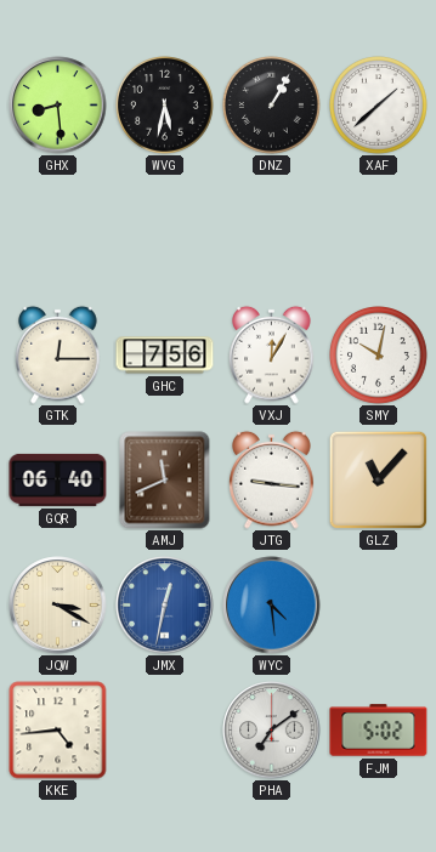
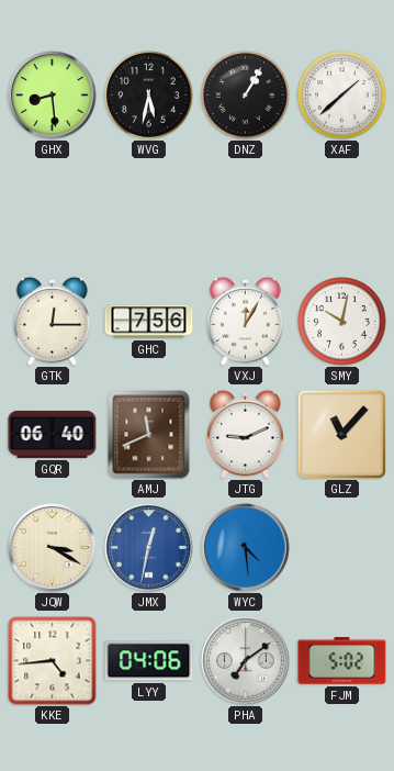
JTG: 9:16 -> 9:11 (246, 434)
LYY: none -> 04:06 (149, 661)
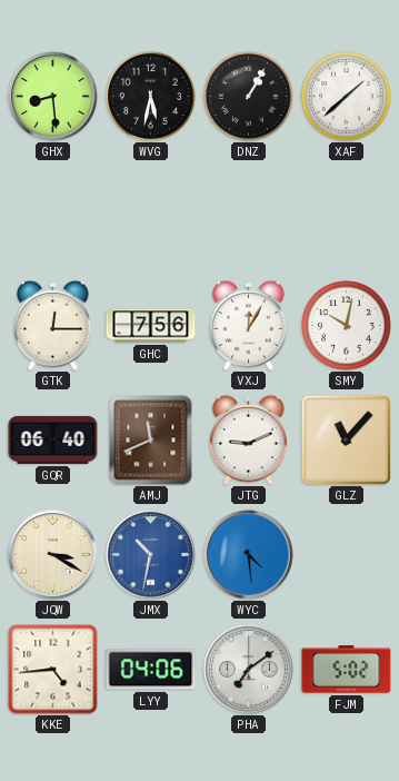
JMX: 12:32 -> 10:32 (151, 555)
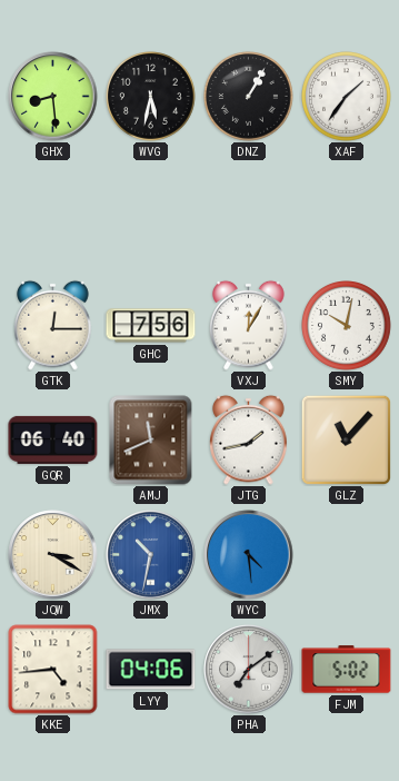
XAF: 1:38 -> 1:36 (347, 97)
JTG: 9:11 -> 1:43 (249, 439)
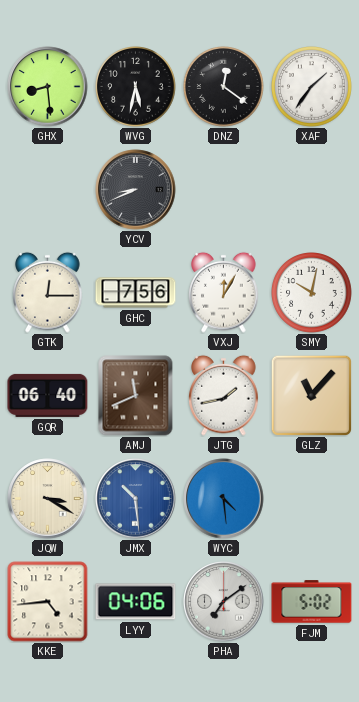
DNZ: 1:05 -> 12:21 (224, 87)
YCV: none -> 8:41 (136, 190)
JMX: 10:32 -> 10:29 (136, 499)
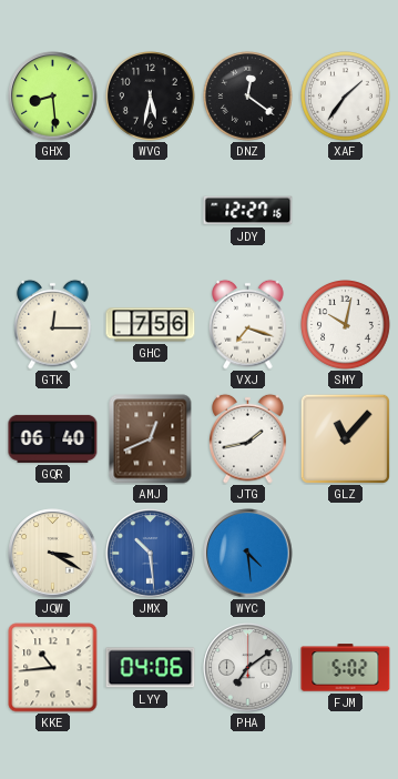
YCV: 8:41 -> none (136, 190)
JDY: none -> 12:27 (248, 211)
VXJ: 12:05 -> 7:18 (248, 324)
AMJ: 11:41 -> 12:41 (151, 439)
KKE: 4:44 -> 10:44 (53, 668)
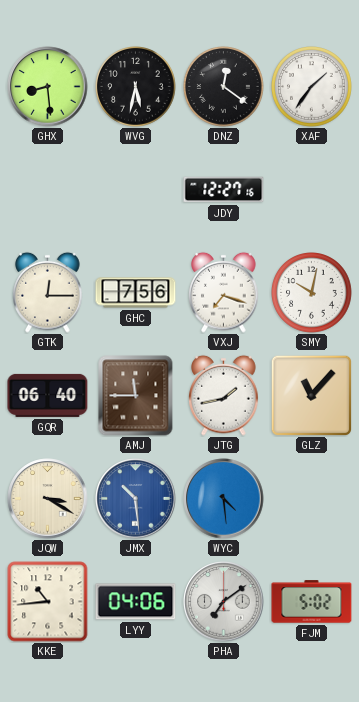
AMJ: 12:41 -> 11:45 (136, 396)
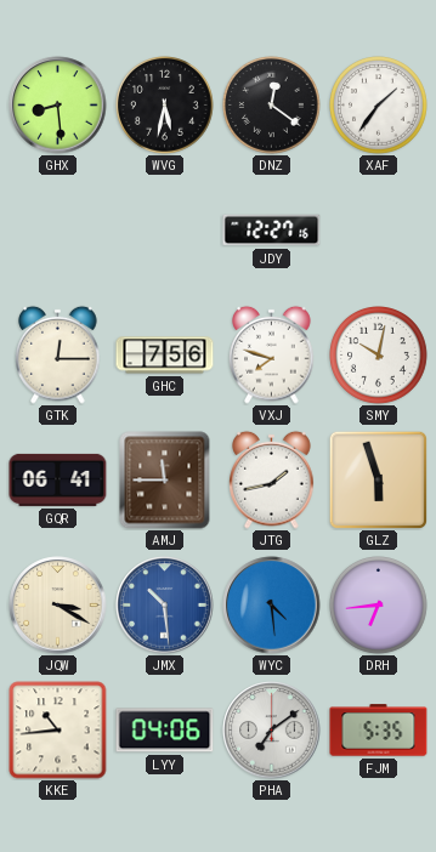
VXJ: 7:18 -> 7:48 (272, 354)
GQR: 06:40 -> 06:41 (58, 479)
GLZ: 11:07 -> 5:57 (378, 479)
DRH: none -> 6:44 (379, 606)
FJM: 5:02 -> 5:35 (379, 731)
